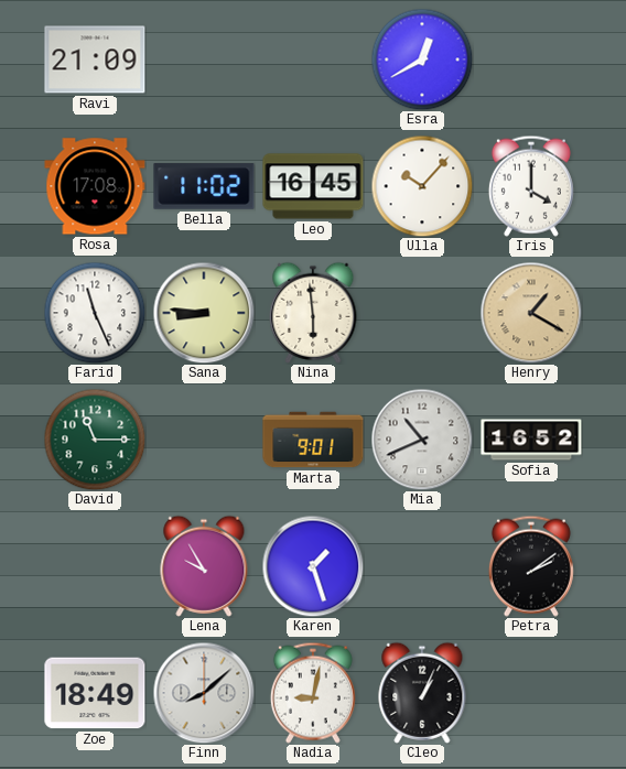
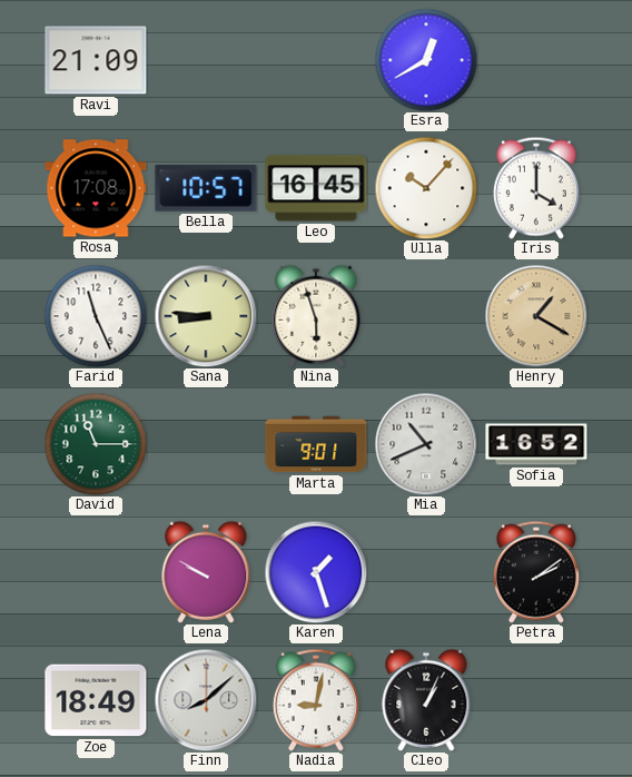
Bella: 11:02 -> 10:57 (206, 188)
Nina: 5:59 -> 5:57 (316, 316)
Lena: 9:55 -> 9:50 (206, 572)
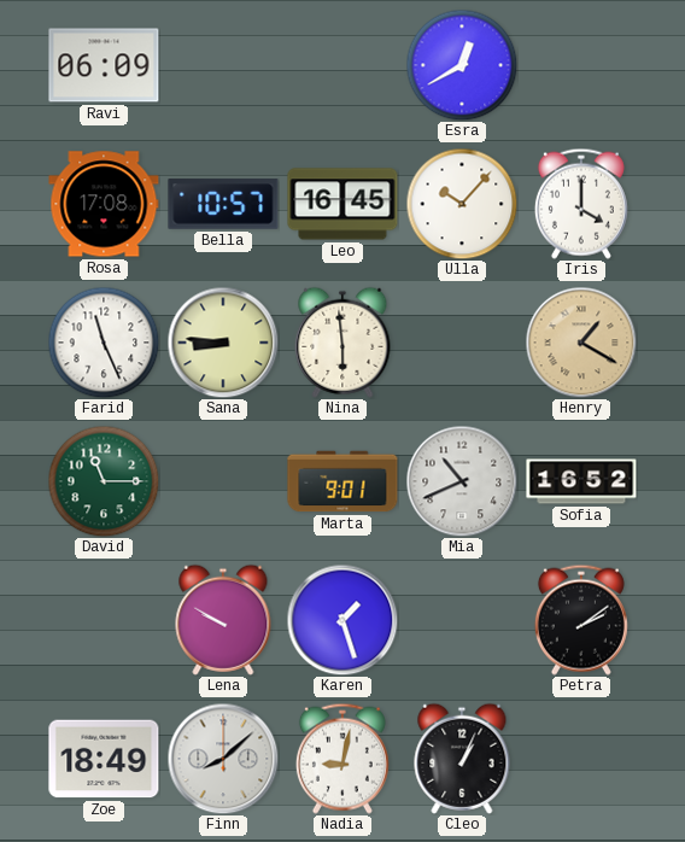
Ravi: 21:09 -> 06:09 (104, 65)
Nina: 5:57 -> 5:59 (342, 343)
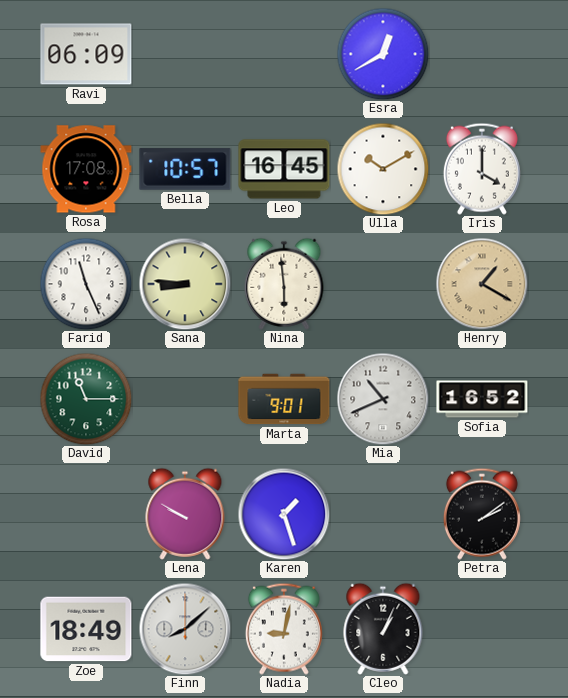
Ulla: 10:07 -> 10:10 (383, 169)
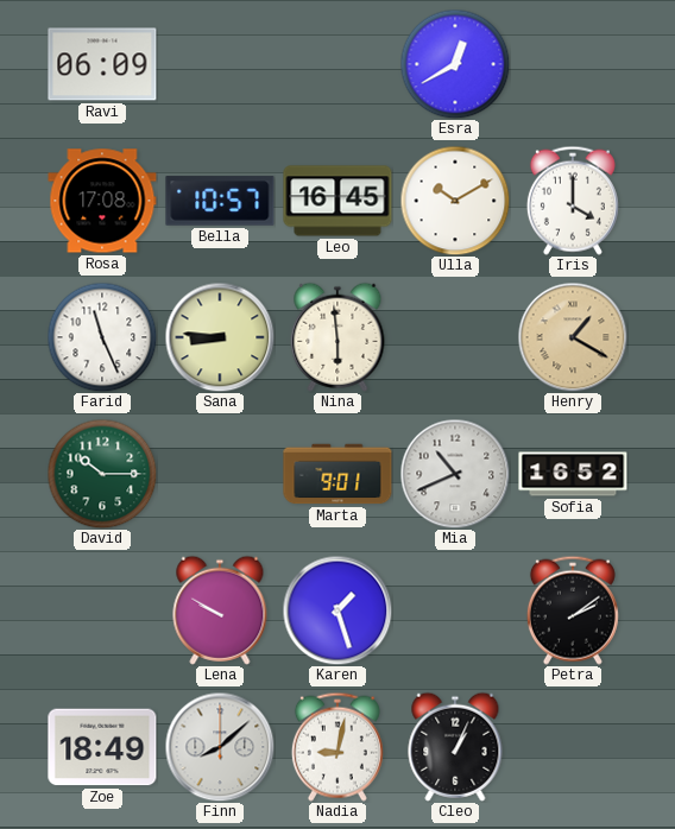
David: 11:15 -> 10:15 (102, 474)
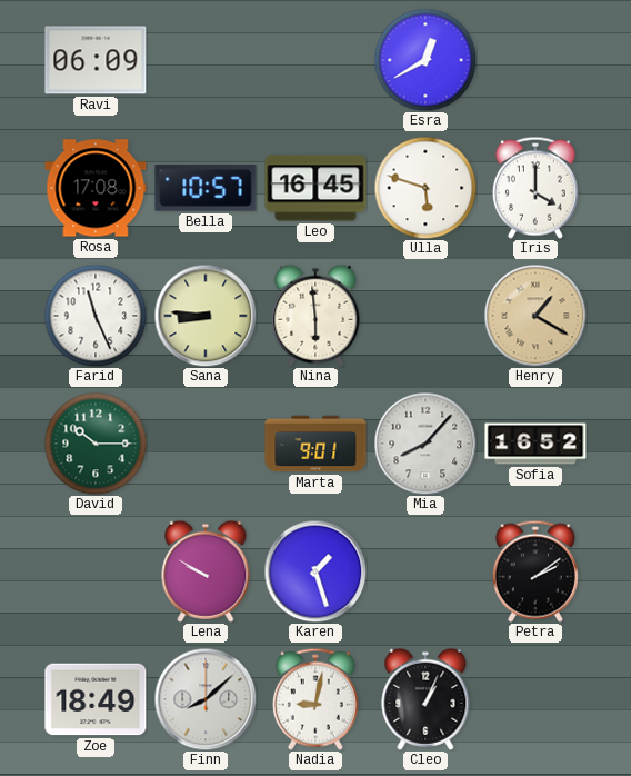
Ulla: 10:10 -> 5:48 (425, 188)
Mia: 10:41 -> 8:07 (425, 444)
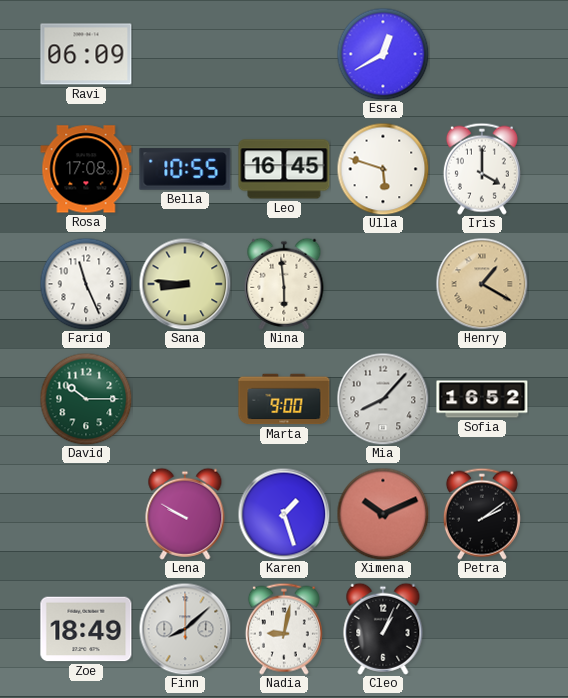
Bella: 10:57 -> 10:55 (185, 169)
Marta: 9:01 -> 9:00 (284, 399)
Ximena: none -> 10:11 (383, 514)
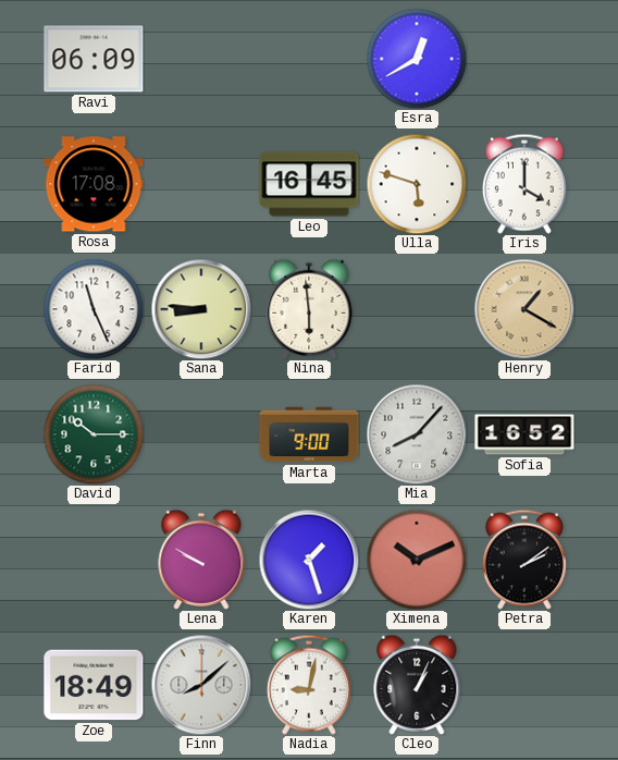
Bella: 10:55 -> none (185, 169)
